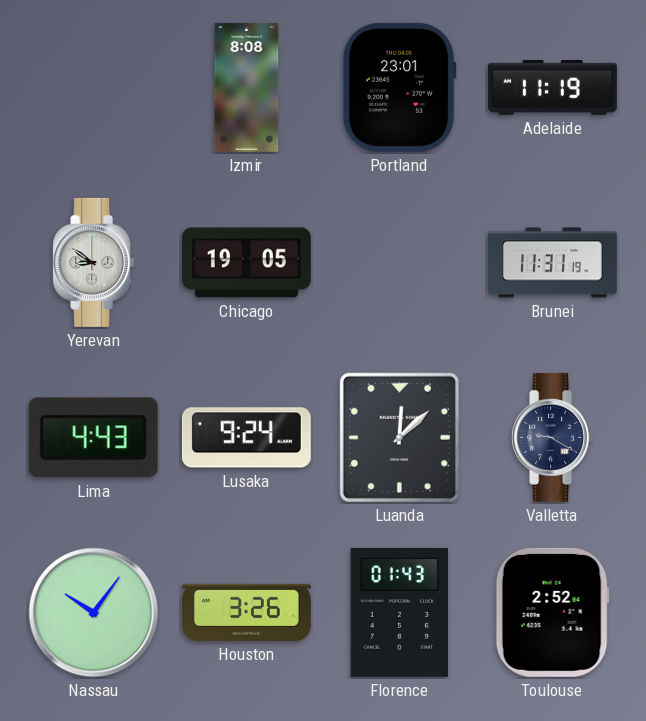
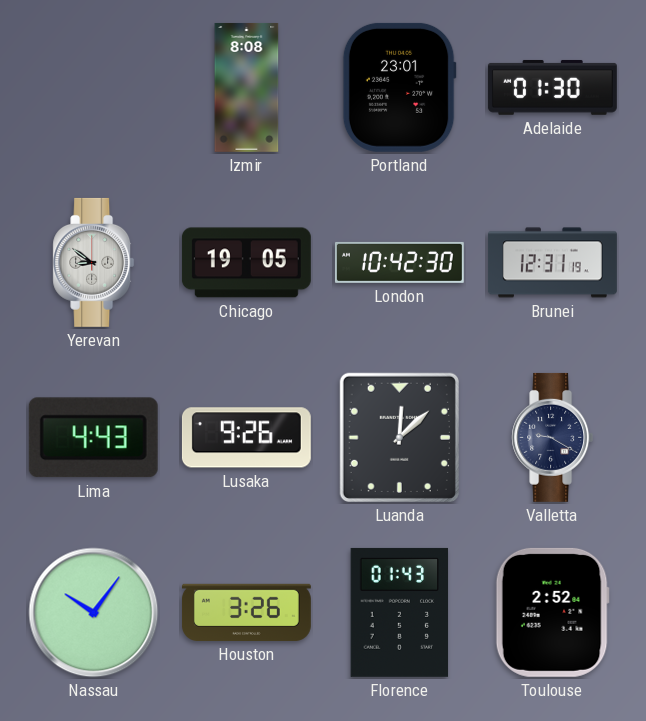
Adelaide: 11:19 -> 01:30 (552, 87)
London: none -> 10:42 (399, 262)
Brunei: 11:31 -> 12:31 (553, 263)
Lusaka: 9:24 -> 9:26 (246, 438)
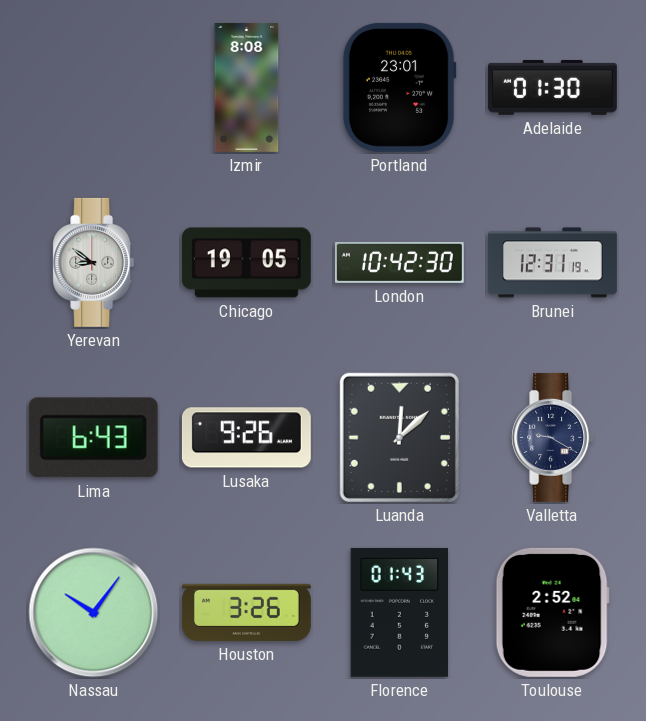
Lima: 4:43 -> 6:43 (93, 438)
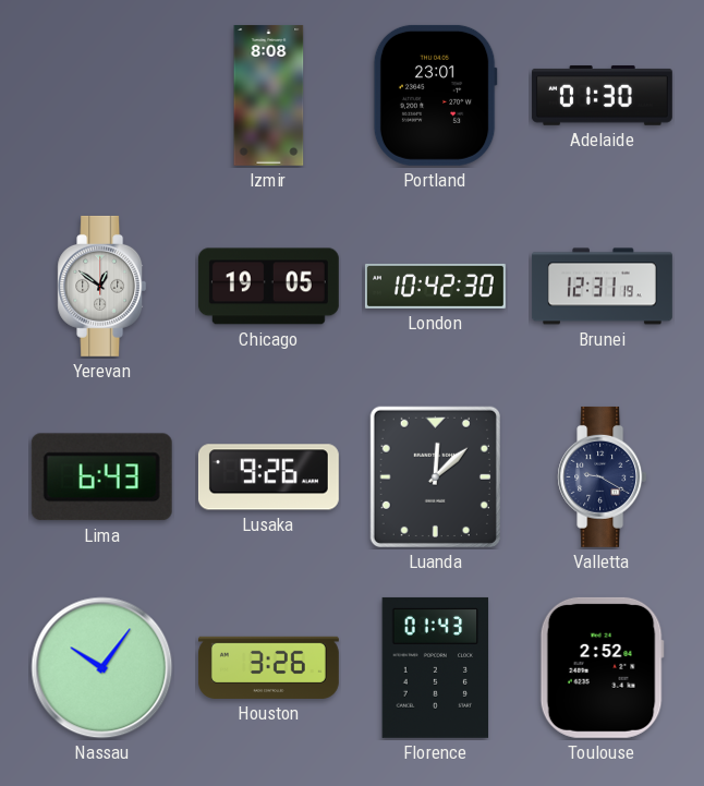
Yerevan: 8:51 -> 12:51 (102, 286)
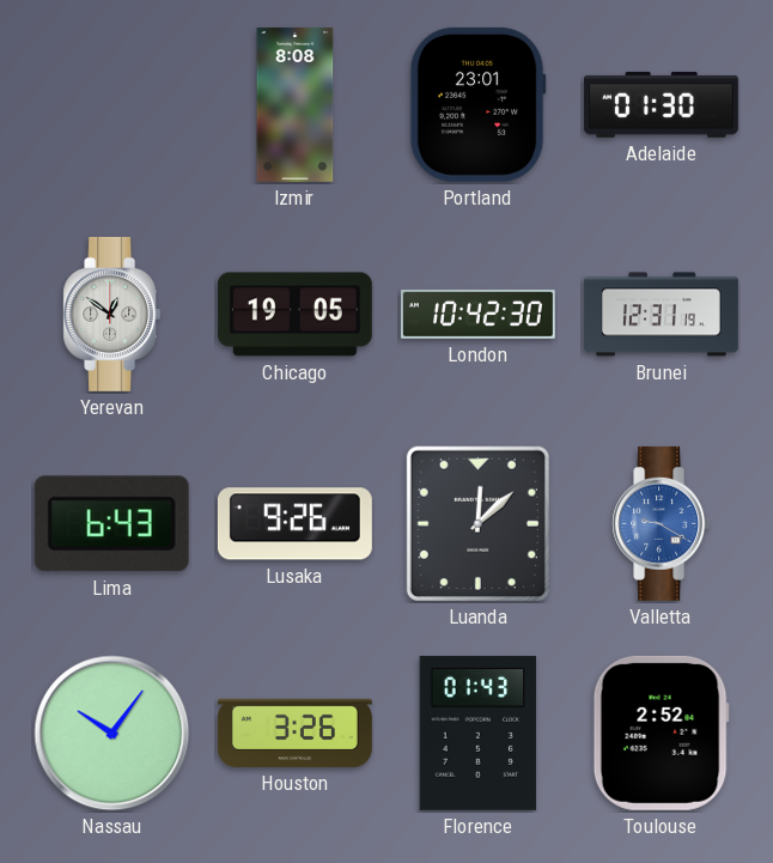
Valletta dial: navy -> blue (662, 523)
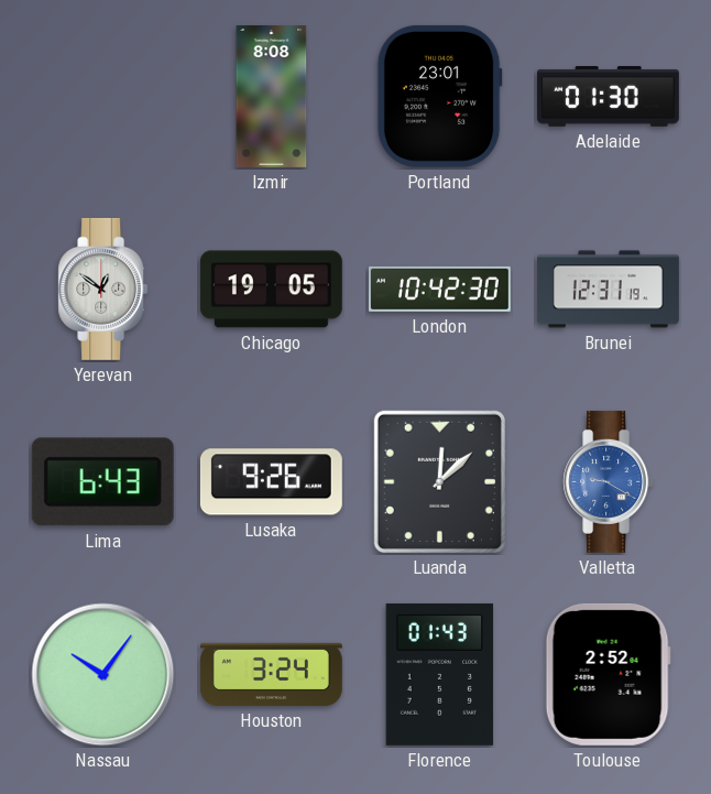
Houston: 3:26 -> 3:24 (271, 674)
